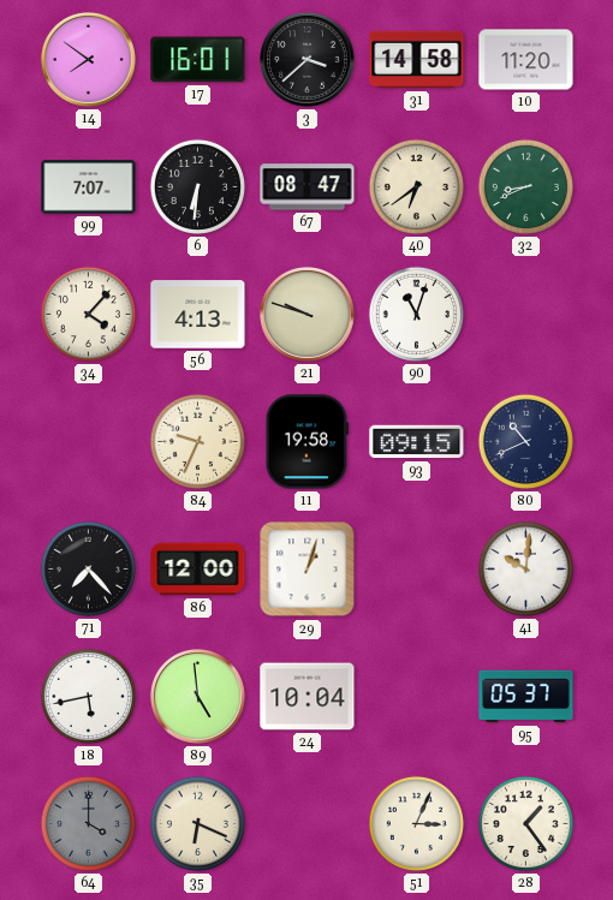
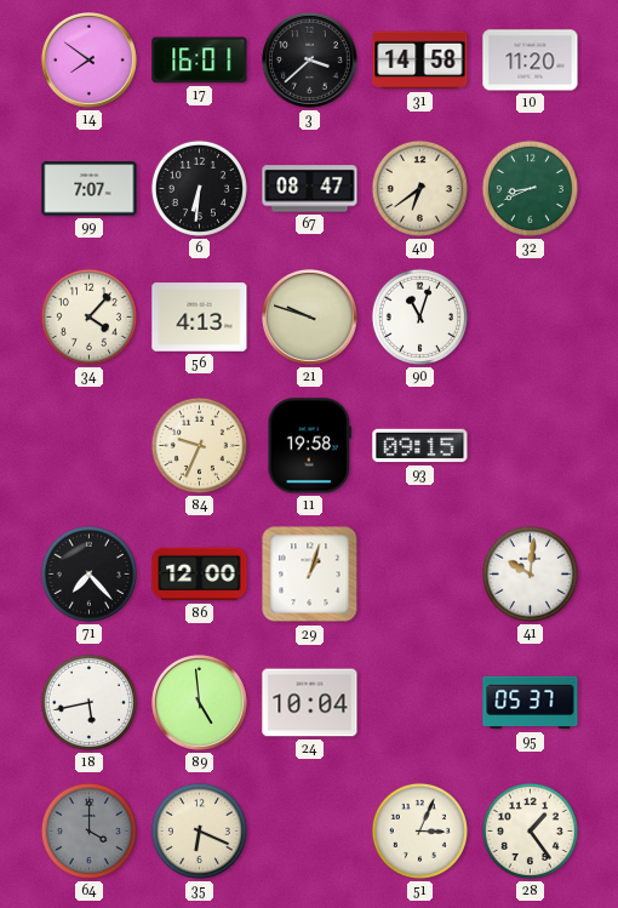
80: 10:41 -> none (525, 441)
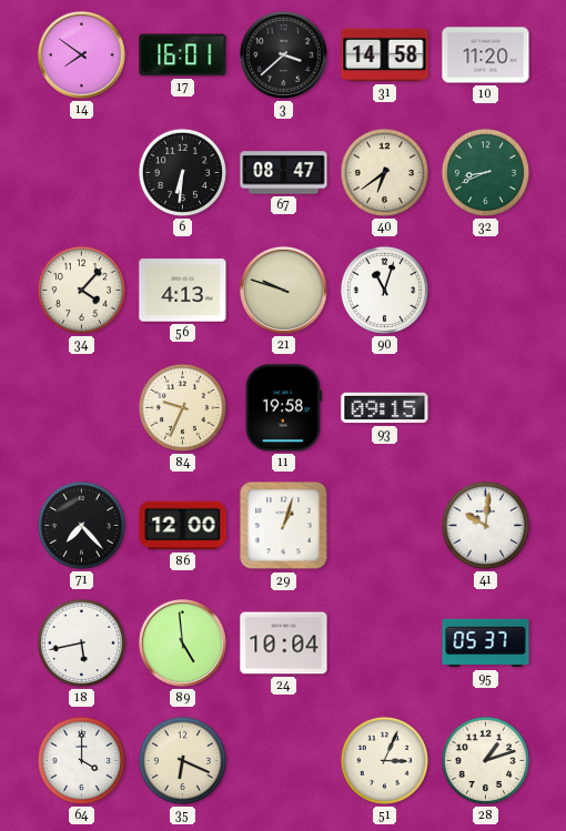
99: 7:07 -> none (90, 189)
64 dial: grey -> white (81, 760)
28: 1:24 -> 1:12 (485, 760)
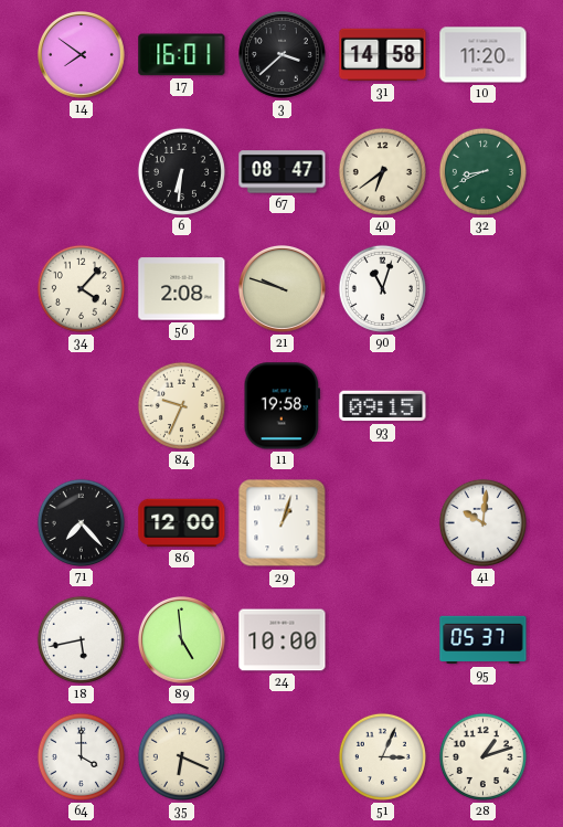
56: 4:13 -> 2:08 (182, 289)
24: 10:04 -> 10:00 (283, 640)
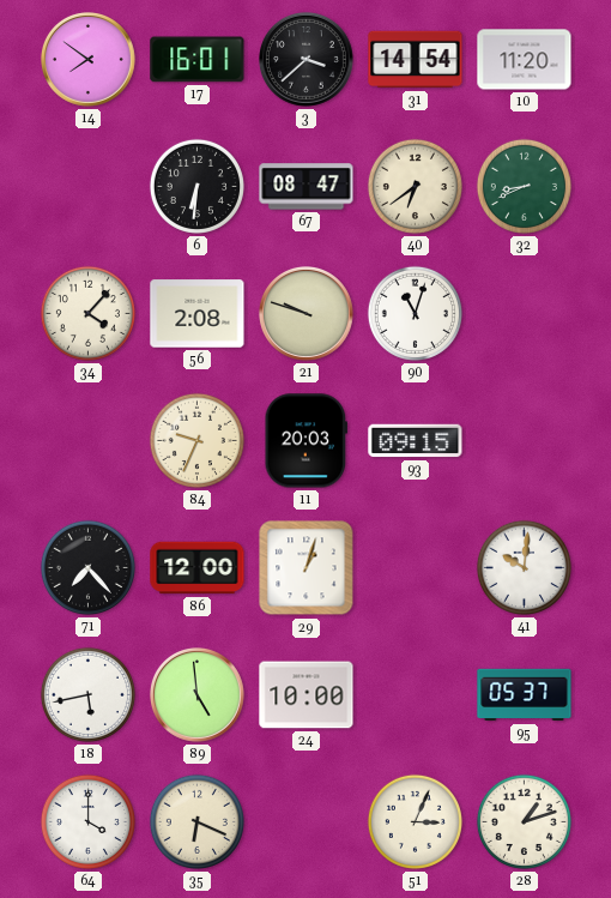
31: 14:58 -> 14:54 (416, 60)
11: 19:58 -> 20:03 (305, 441)
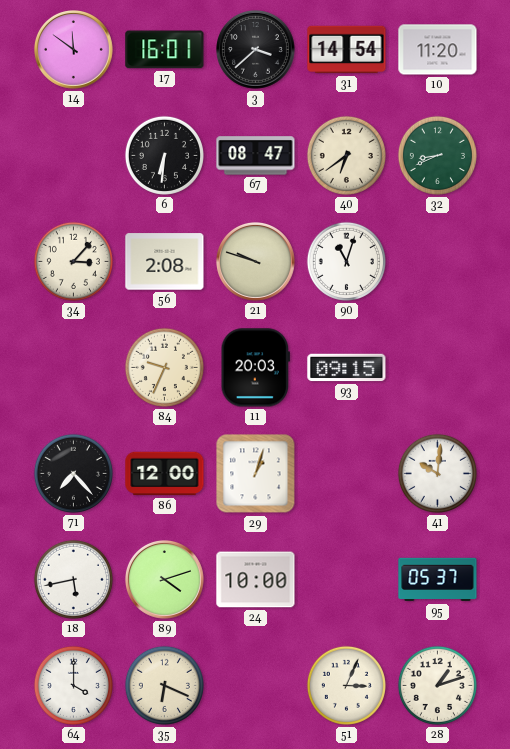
14: 7:51 -> 11:51 (74, 50)
34: 4:07 -> 3:07 (73, 261)
89: 4:59 -> 4:12 (165, 580)
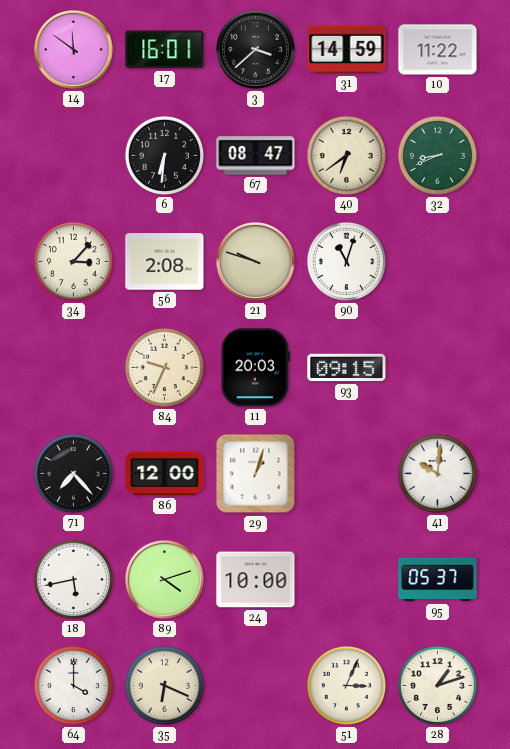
31: 14:54 -> 14:59 (347, 50)
10: 11:20 -> 11:22 (438, 50)
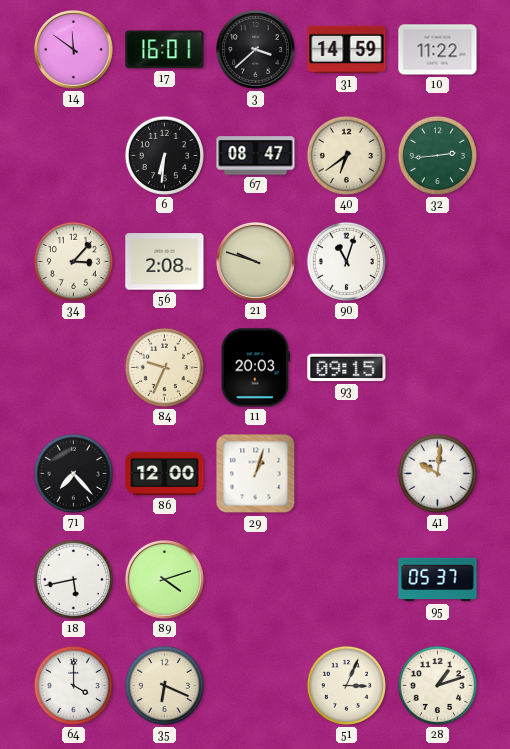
32: 8:41 -> 2:44 (437, 155)
24: 10:00 -> none (256, 580)
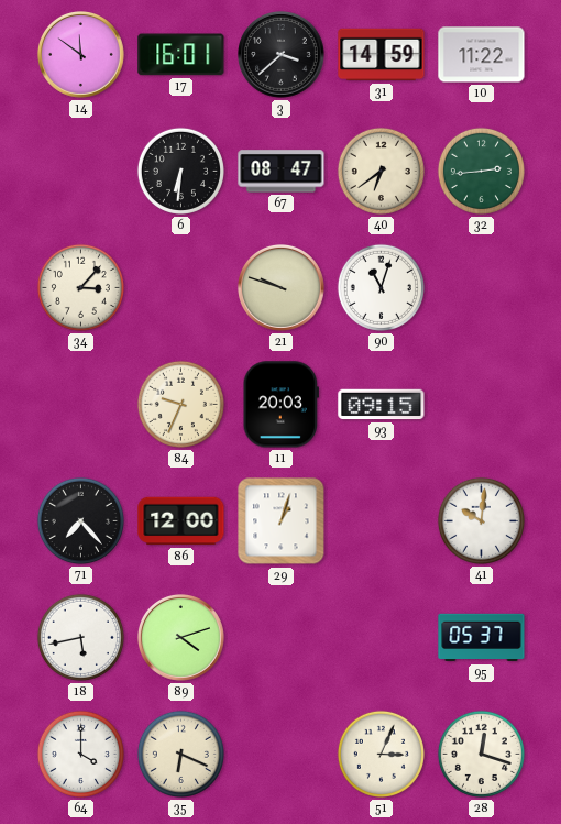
56: 2:08 -> none (165, 262)
28: 1:12 -> 12:18 (481, 754)
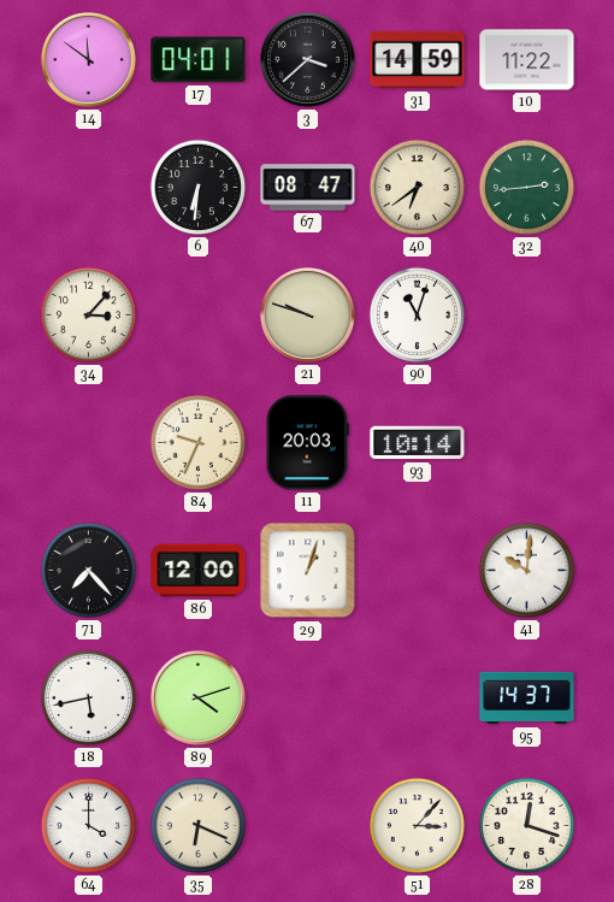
17: 16:01 -> 04:01 (199, 60)
93: 09:15 -> 10:14 (418, 443)
95: 05:37 -> 14:37 (527, 698)
51: 3:04 -> 3:07 (417, 825)
